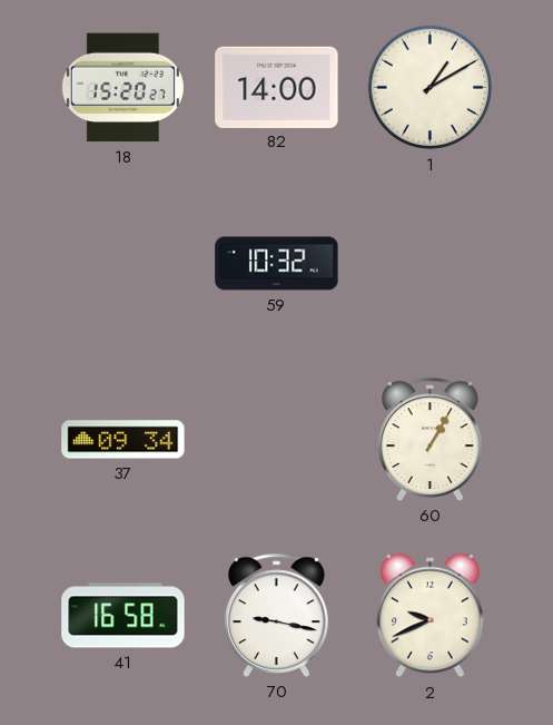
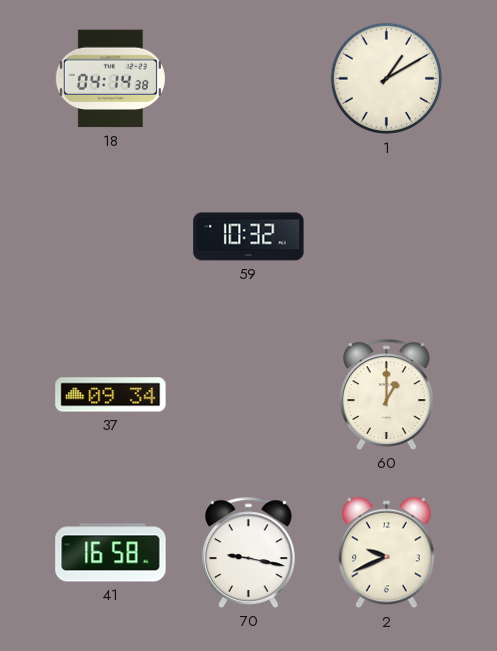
18: 15:20 -> 04:14 (110, 79)
82: 14:00 -> none (277, 87)
60: 1:05 -> 1:00 (387, 394)
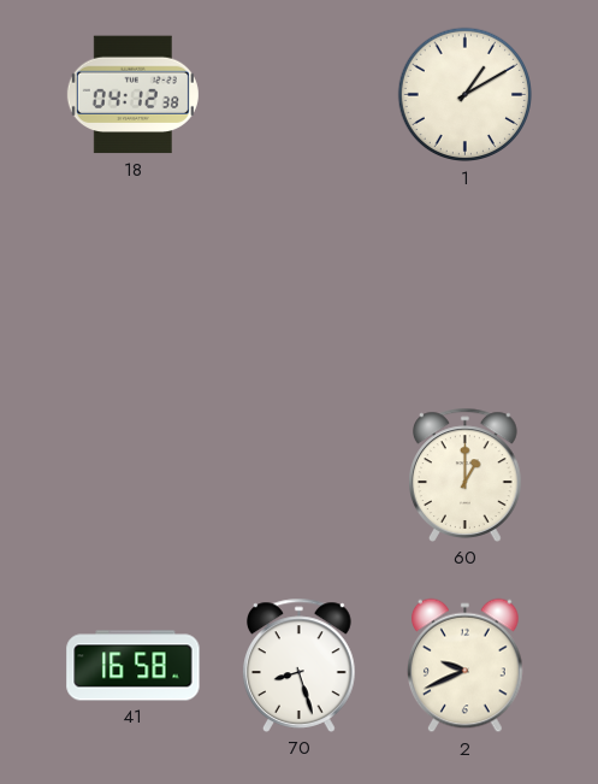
18: 04:14 -> 04:12 (132, 95)
59: 10:32 -> none (249, 237)
37: 09:34 -> none (111, 395)
70: 9:17 -> 8:27 (300, 665)
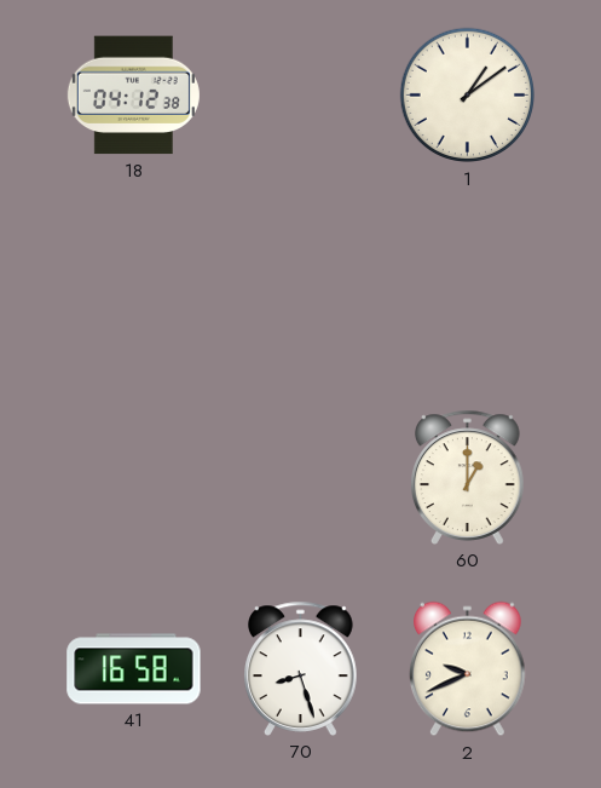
1: 1:10 -> 1:09 (468, 96)
